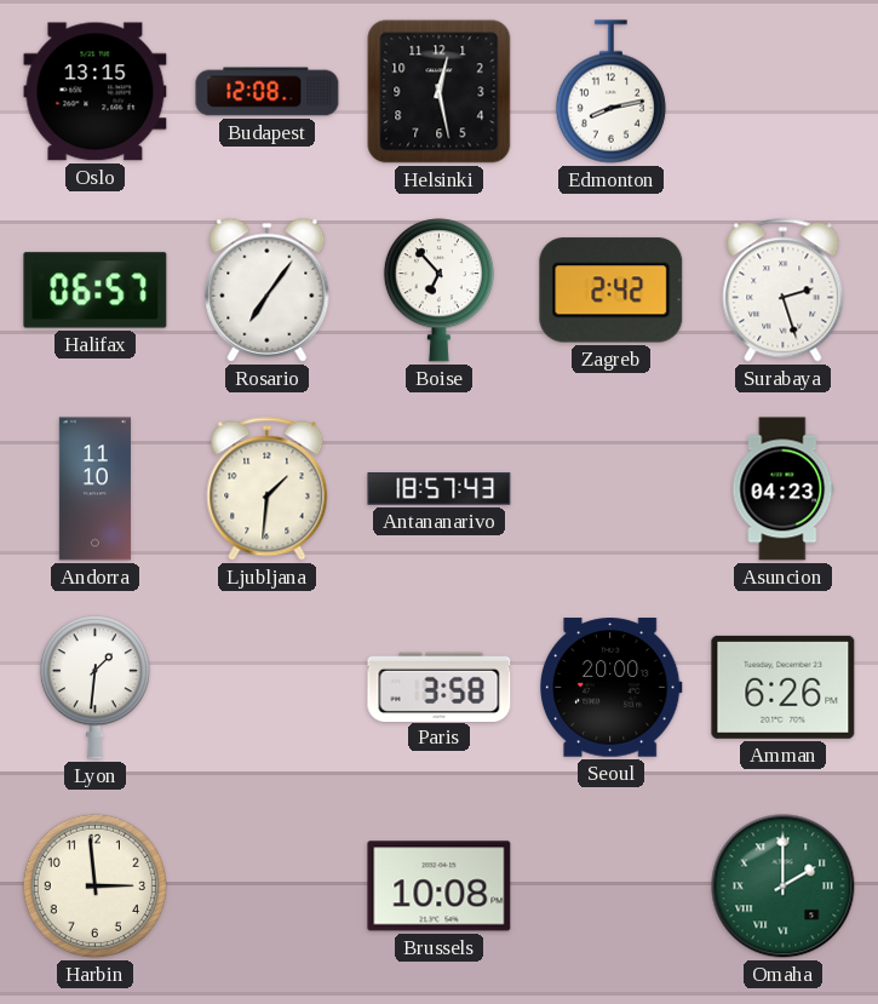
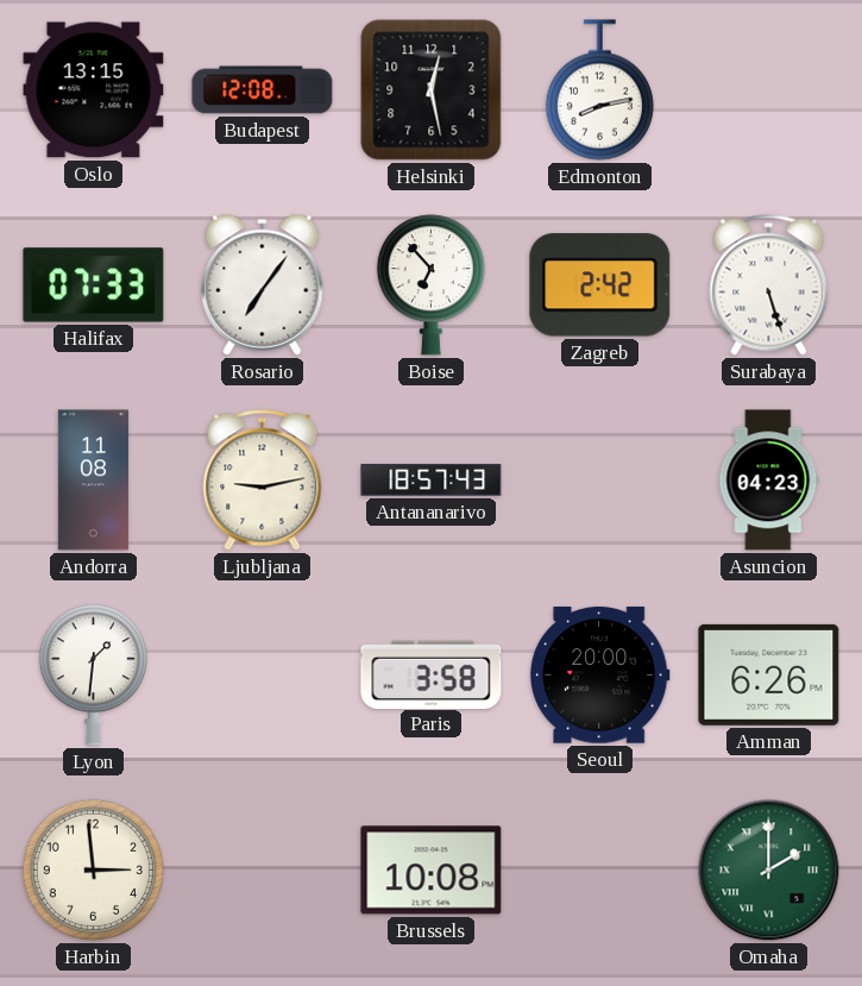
Halifax: 06:57 -> 07:33 (94, 285)
Surabaya: 2:27 -> 5:27 (769, 285)
Andorra: 11:10 -> 11:08 (93, 481)
Ljubljana: 1:31 -> 9:13 (263, 481)
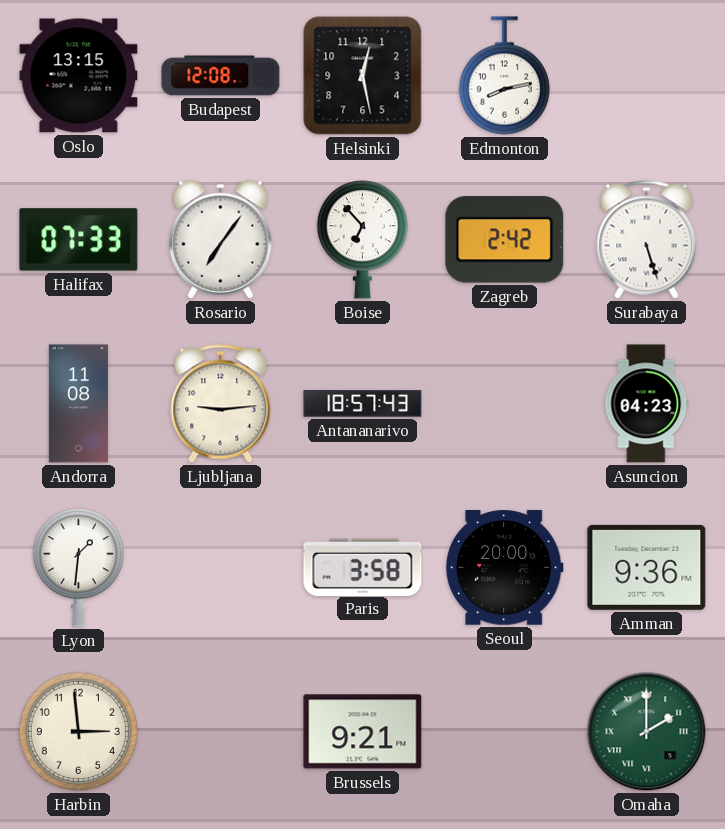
Ljubljana: 9:13 -> 9:14 (221, 404)
Amman: 6:26 -> 9:36 (647, 567)
Brussels: 10:08 -> 9:21 (363, 732)
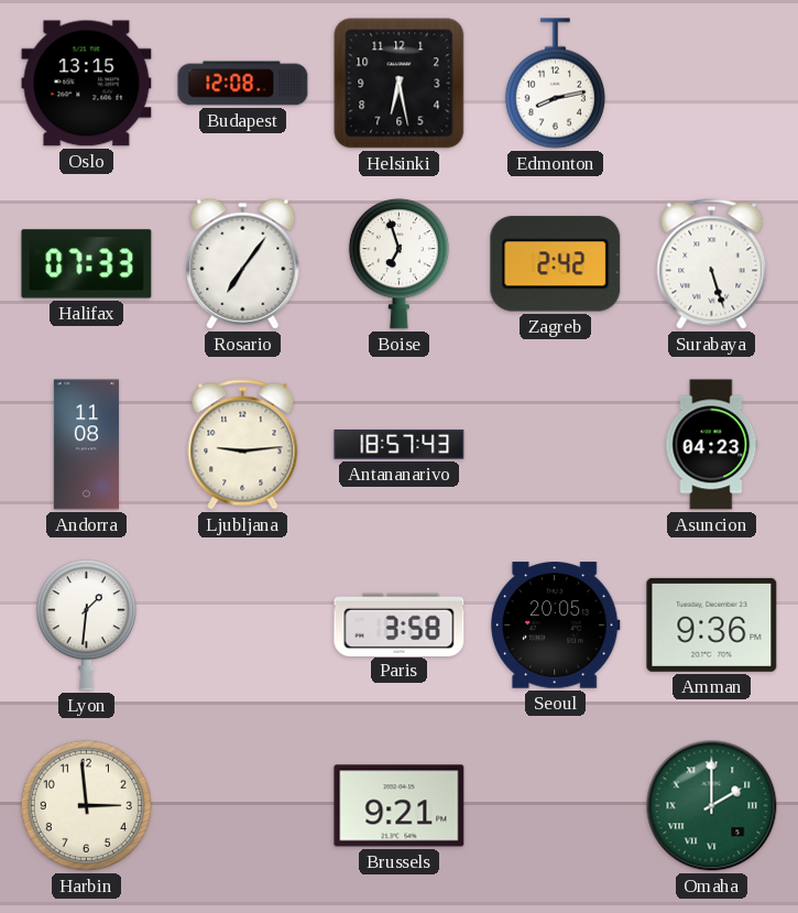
Helsinki: 12:28 -> 6:28 (400, 84)
Boise: 6:53 -> 6:57 (398, 264)
Seoul: 20:00 -> 20:05 (555, 626)
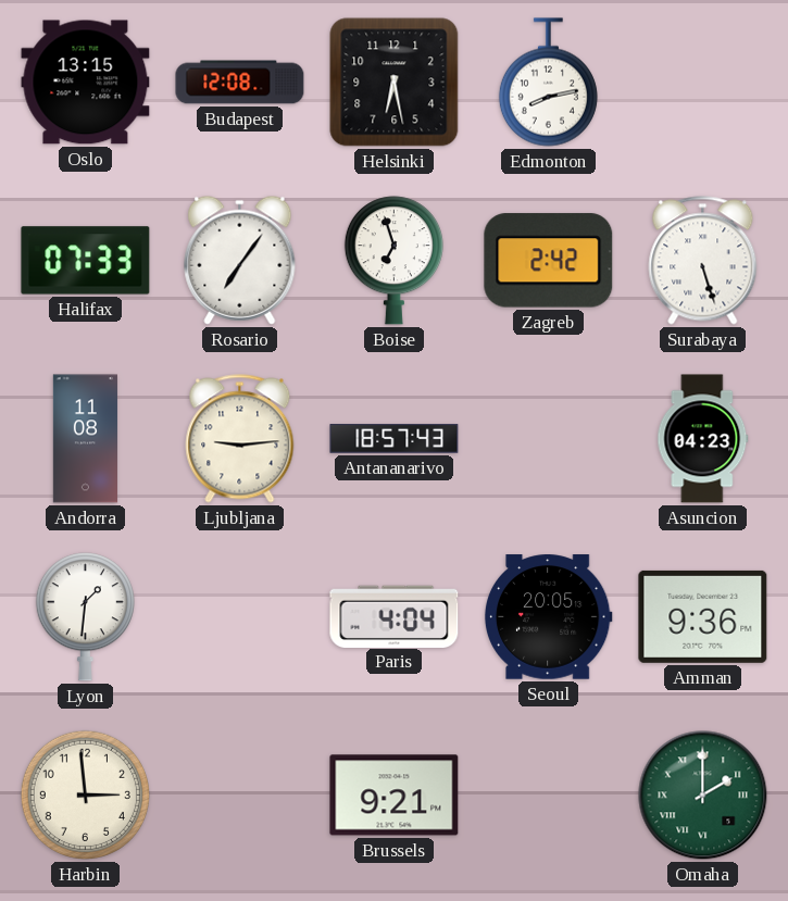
Paris: 3:58 -> 4:04 (395, 616)
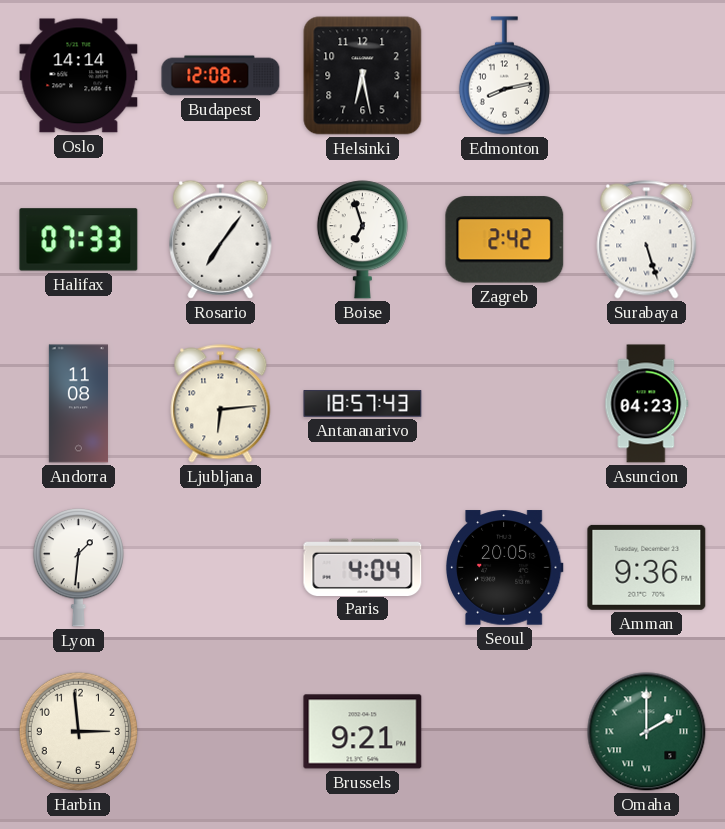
Oslo: 13:15 -> 14:14 (79, 76)
Ljubljana: 9:14 -> 6:14 (221, 404)
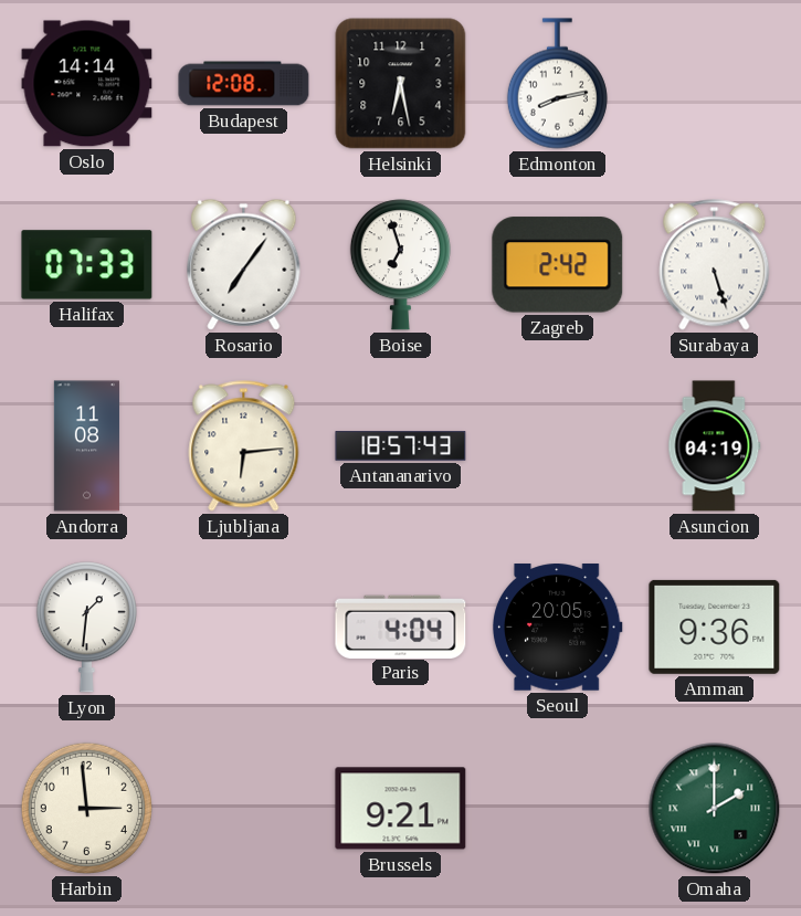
Asuncion: 04:23 -> 04:19 (715, 446)
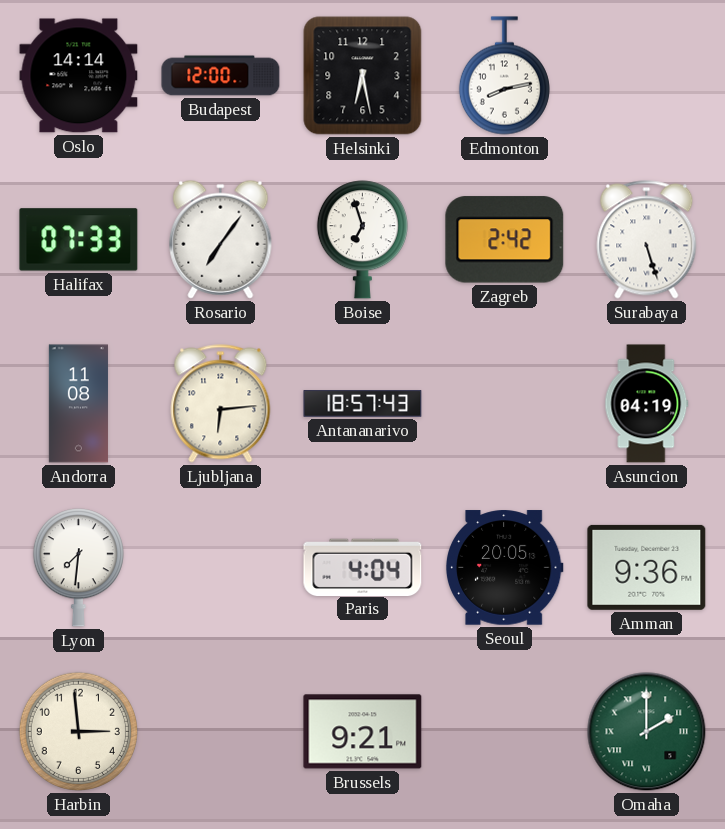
Budapest: 12:08 -> 12:00 (221, 76)
Lyon: 1:31 -> 7:31 (78, 568)
